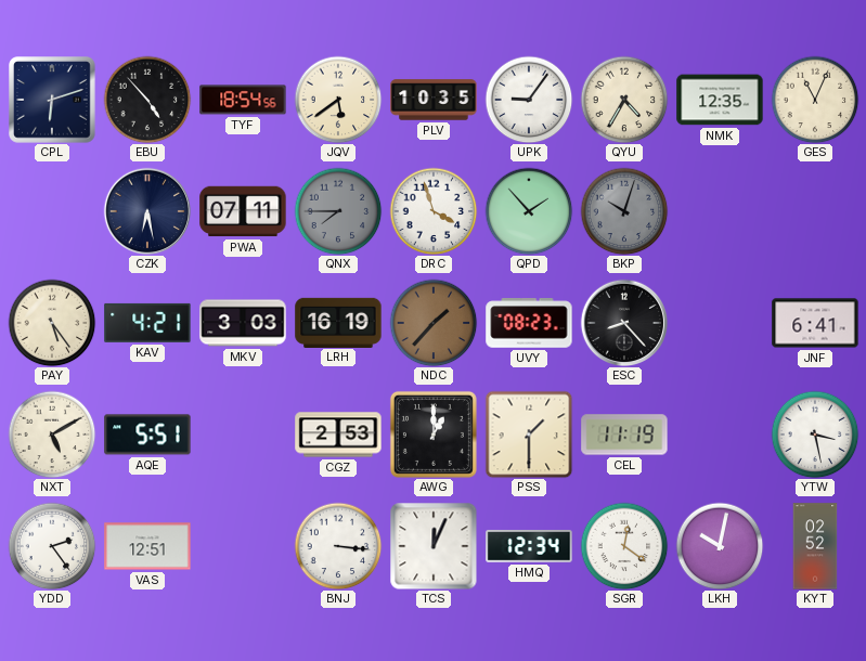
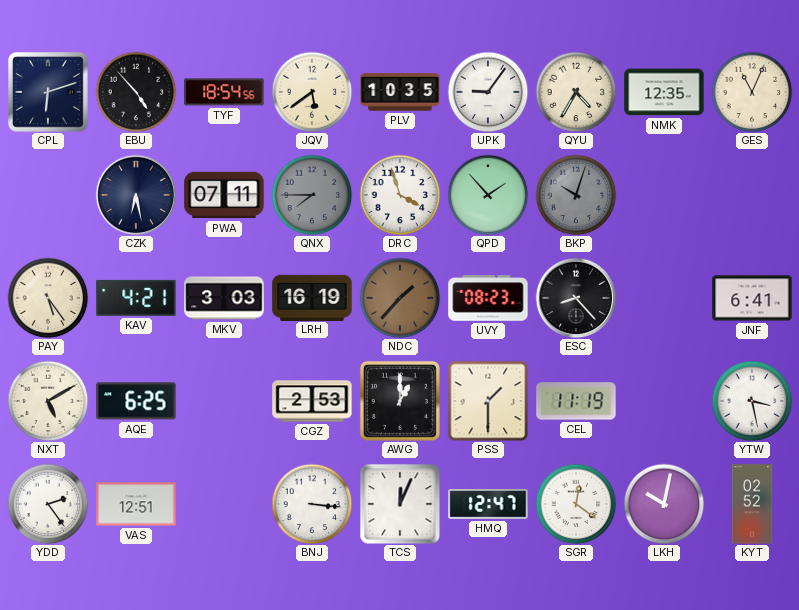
AQE: 5:51 -> 6:25 (136, 401)
HMQ: 12:34 -> 12:47 (488, 505)
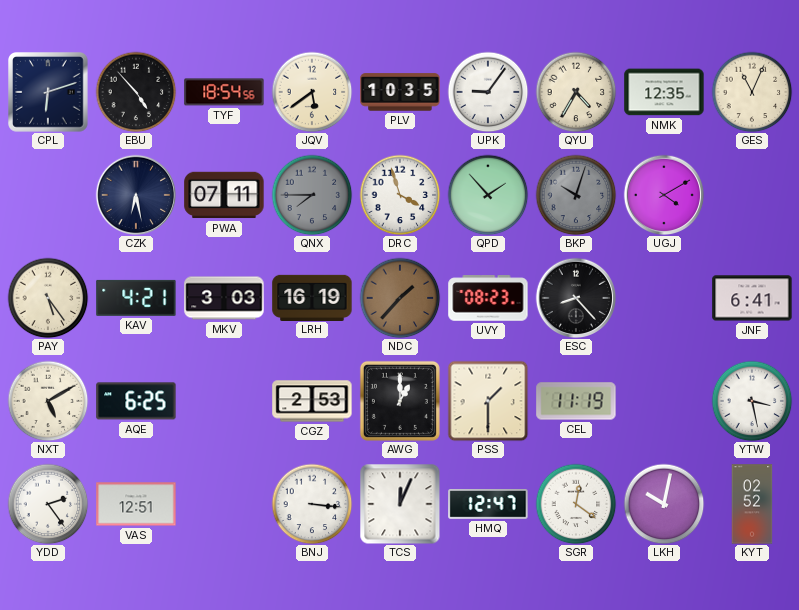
UGJ: none -> 4:10 (664, 195)
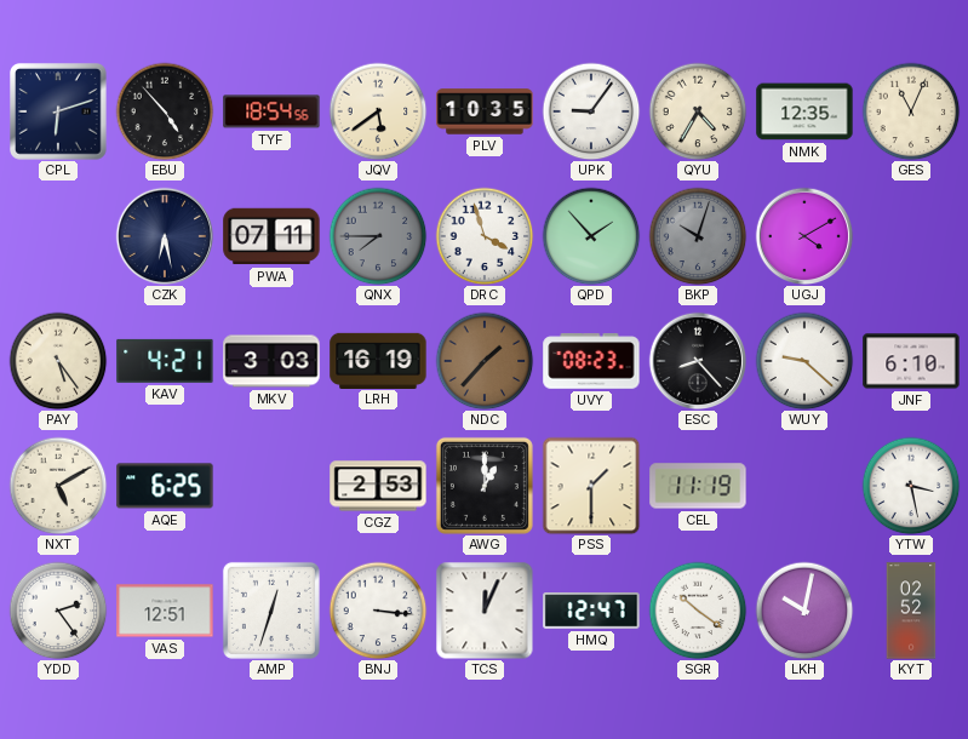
WUY: none -> 9:22 (804, 361)
JNF: 6:41 -> 6:10 (911, 361)
AMP: none -> 12:33 (271, 611)
SGR: 12:21 -> 10:21 (698, 611)
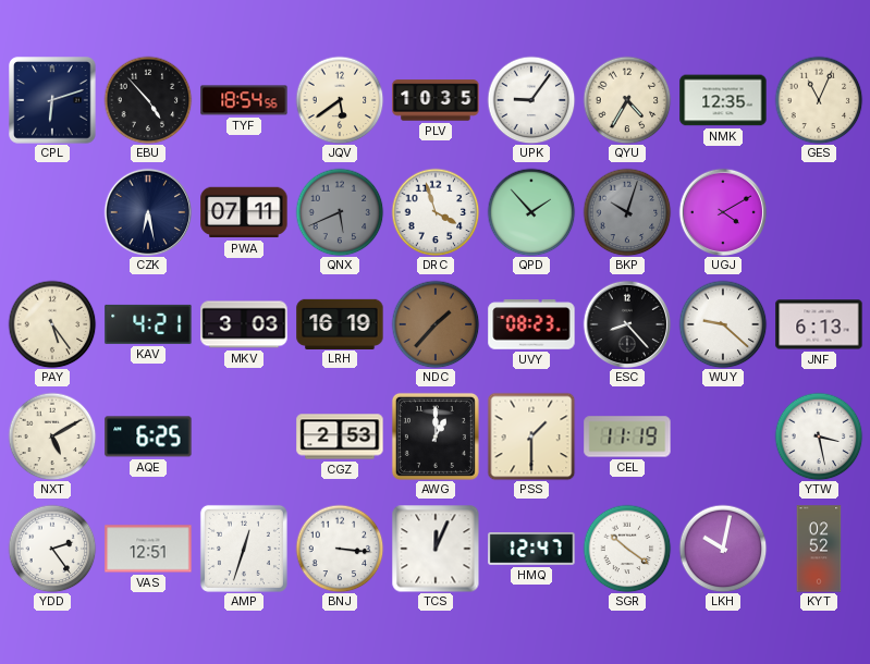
QNX: 7:45 -> 5:41 (340, 212)
JNF: 6:10 -> 6:13 (819, 324)
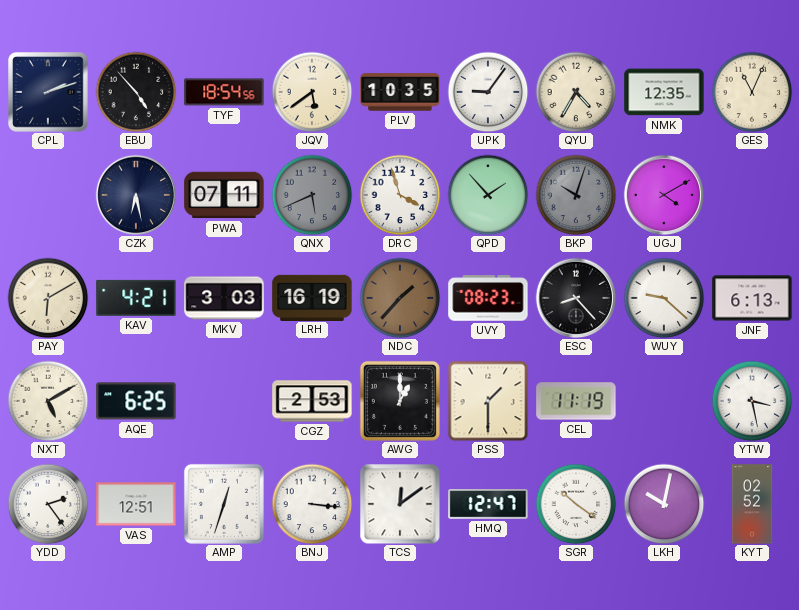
CPL: 6:12 -> 2:12 (48, 92)
PAY: 5:24 -> 6:10 (48, 298)
TCS: 12:04 -> 12:09 (400, 504)
